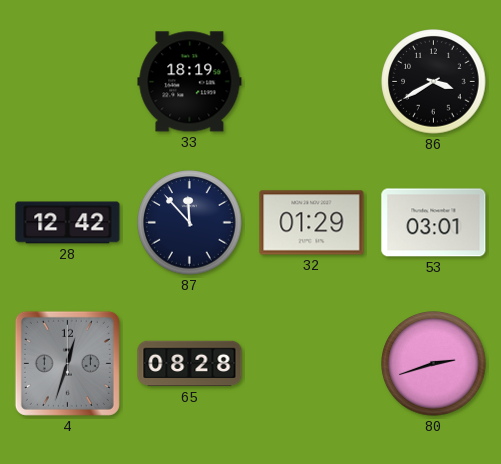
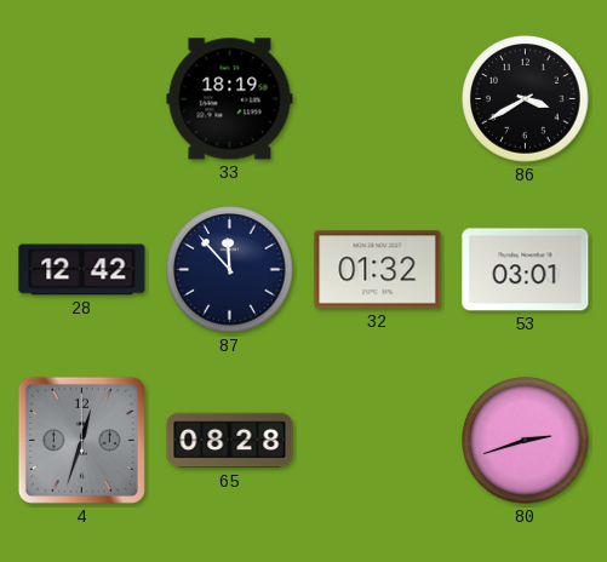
32: 01:29 -> 01:32 (378, 270)
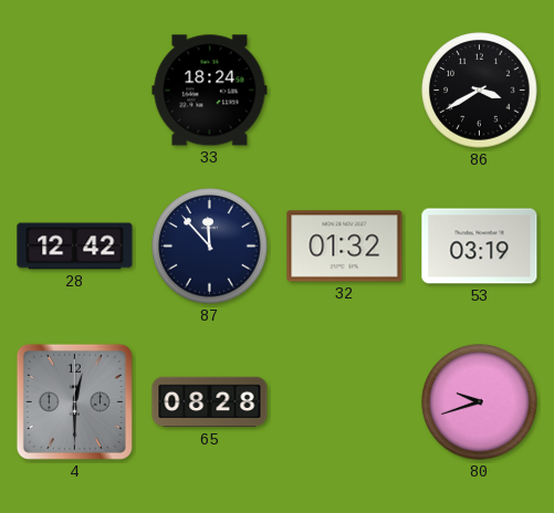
33: 18:19 -> 18:24 (210, 91)
53: 03:01 -> 03:19 (480, 247)
4: 12:33 -> 12:30 (74, 401)
80: 2:42 -> 9:42 (480, 402)
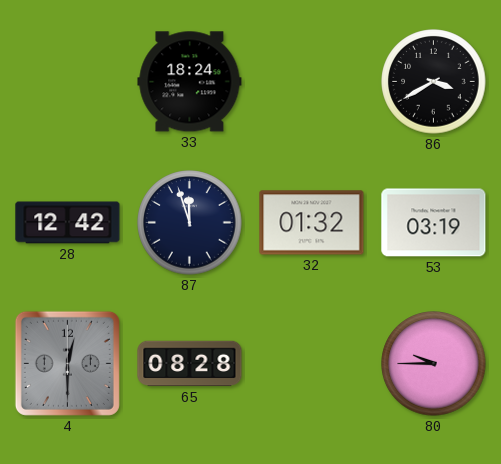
87: 11:53 -> 11:57 (190, 223)
80: 9:42 -> 9:45 (434, 364)
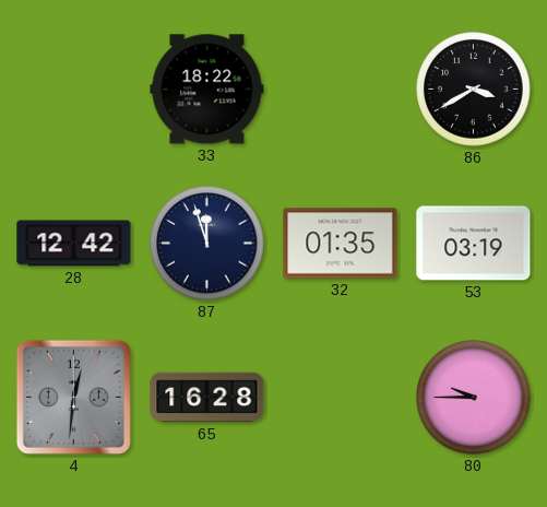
33: 18:24 -> 18:22 (207, 90)
32: 01:32 -> 01:35 (341, 244)
4: 12:30 -> 12:31 (73, 397)
65: 08:28 -> 16:28 (207, 398)
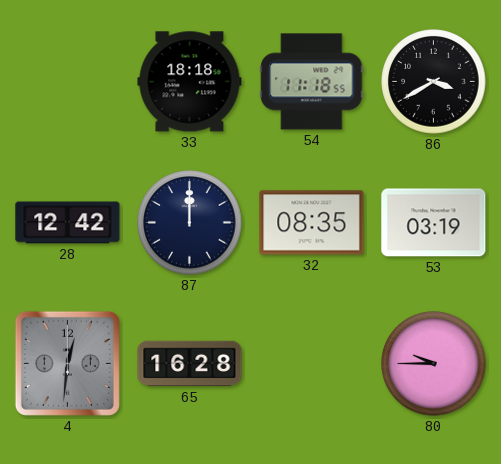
33: 18:22 -> 18:18 (190, 82)
54: none -> 11:18 (312, 82)
87: 11:57 -> 12:00 (190, 223)
32: 01:35 -> 08:35 (312, 223)
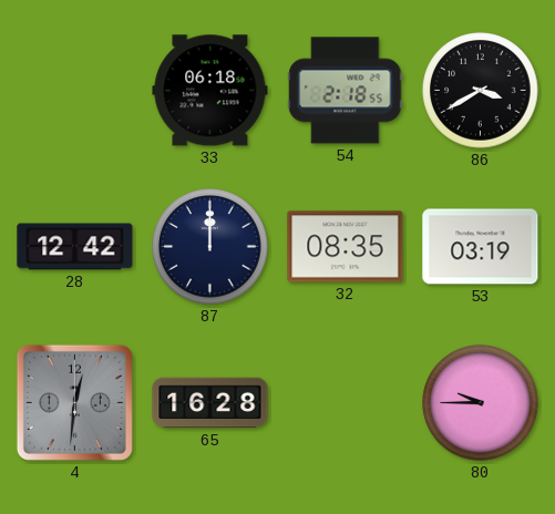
33: 18:18 -> 06:18 (210, 91)
54: 11:18 -> 2:18 (346, 91)
